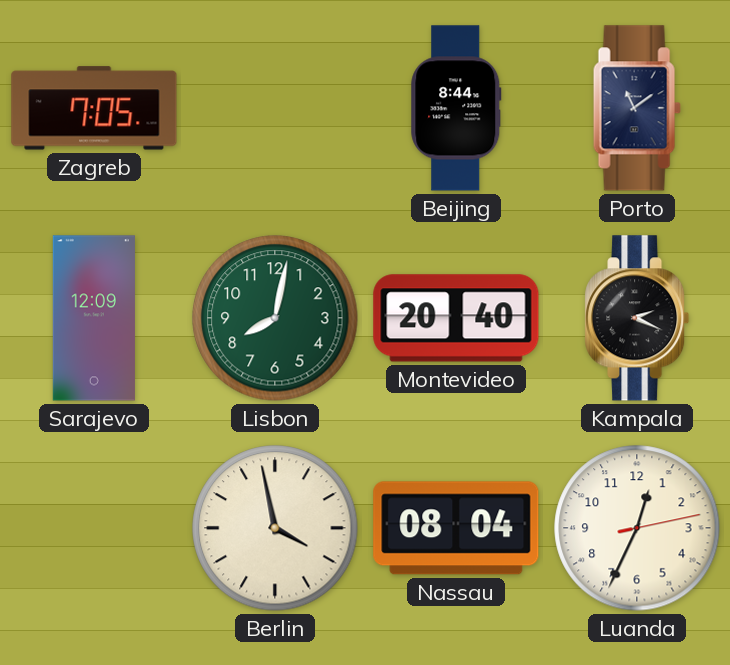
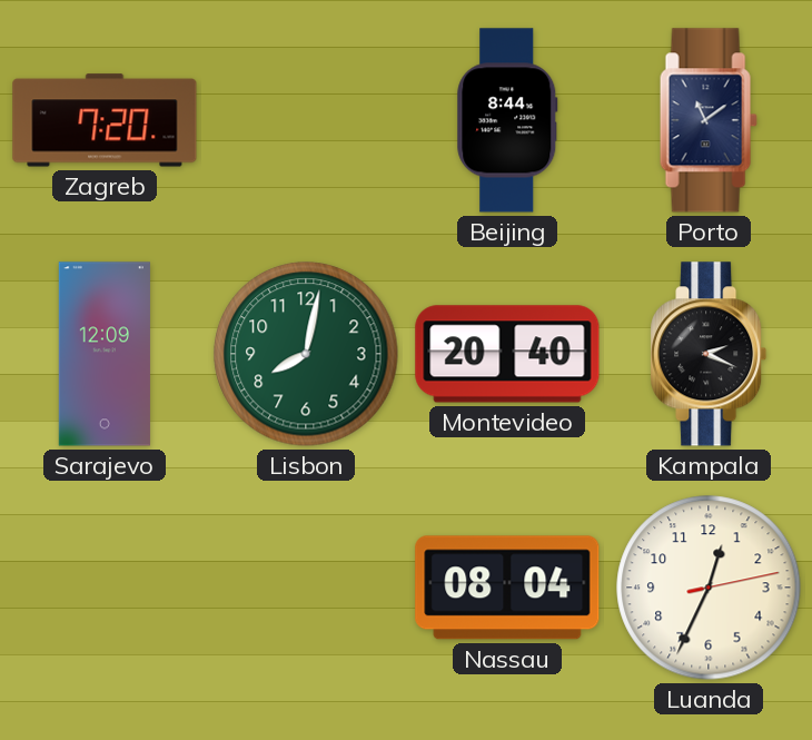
Zagreb: 7:05 -> 7:20 (105, 120)
Berlin: 3:58 -> none (275, 528)
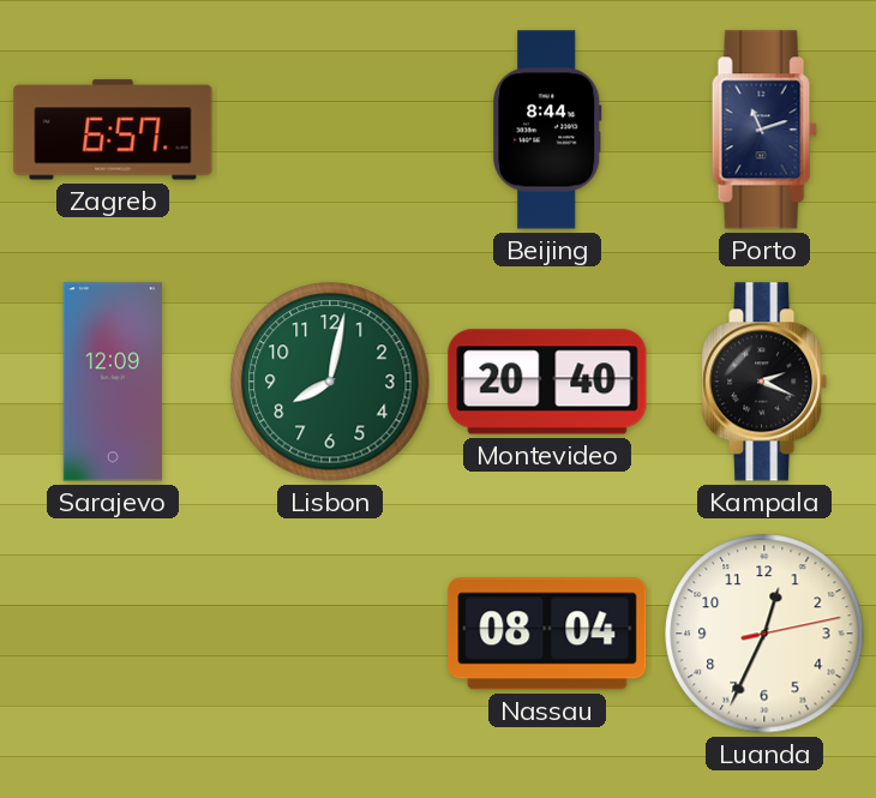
Zagreb: 7:20 -> 6:57 (113, 130)
Porto: 11:09 -> 11:12 (764, 130)
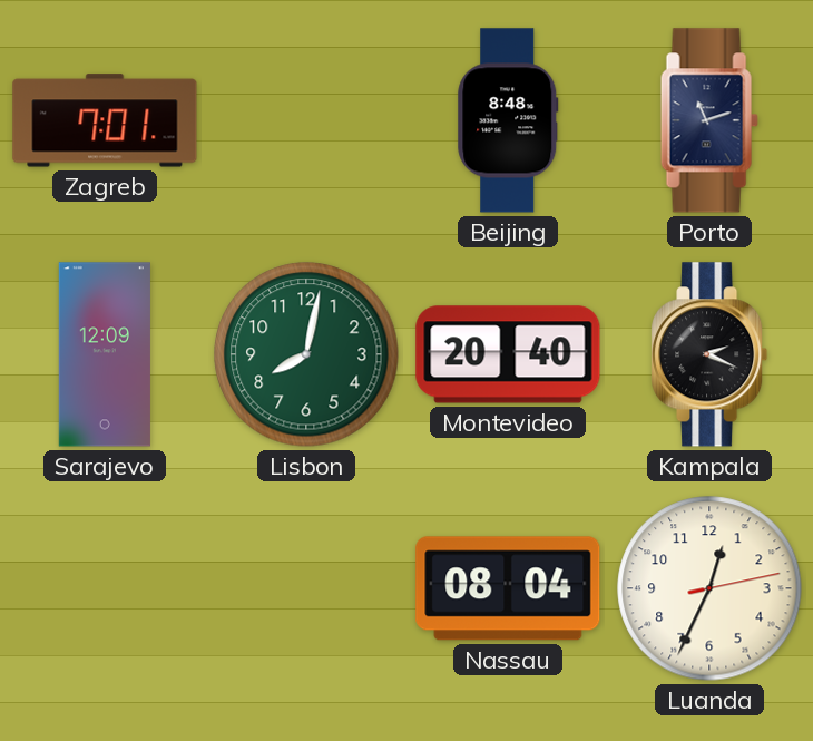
Zagreb: 6:57 -> 7:01 (105, 120)
Beijing: 8:44 -> 8:48 (508, 120)
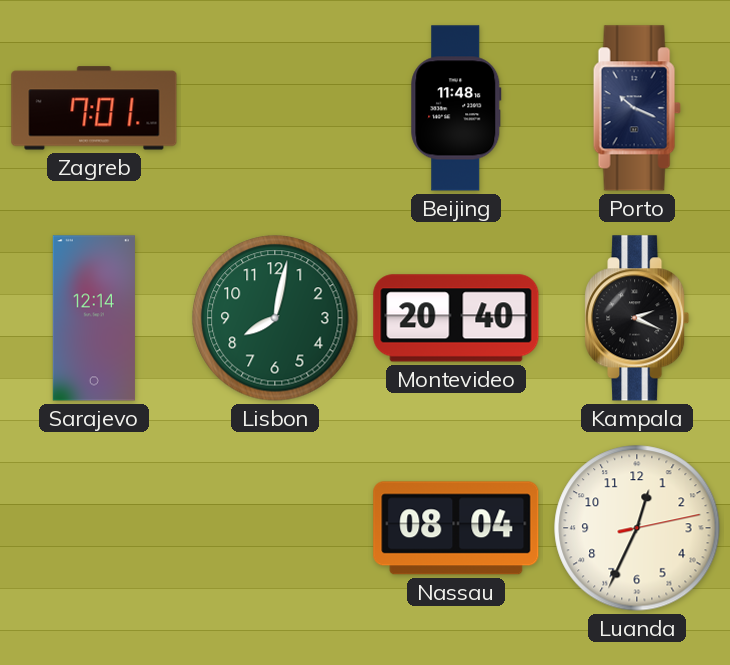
Beijing: 8:48 -> 11:48 (456, 108)
Porto: 11:12 -> 10:19 (637, 108)
Sarajevo: 12:09 -> 12:14 (94, 318)
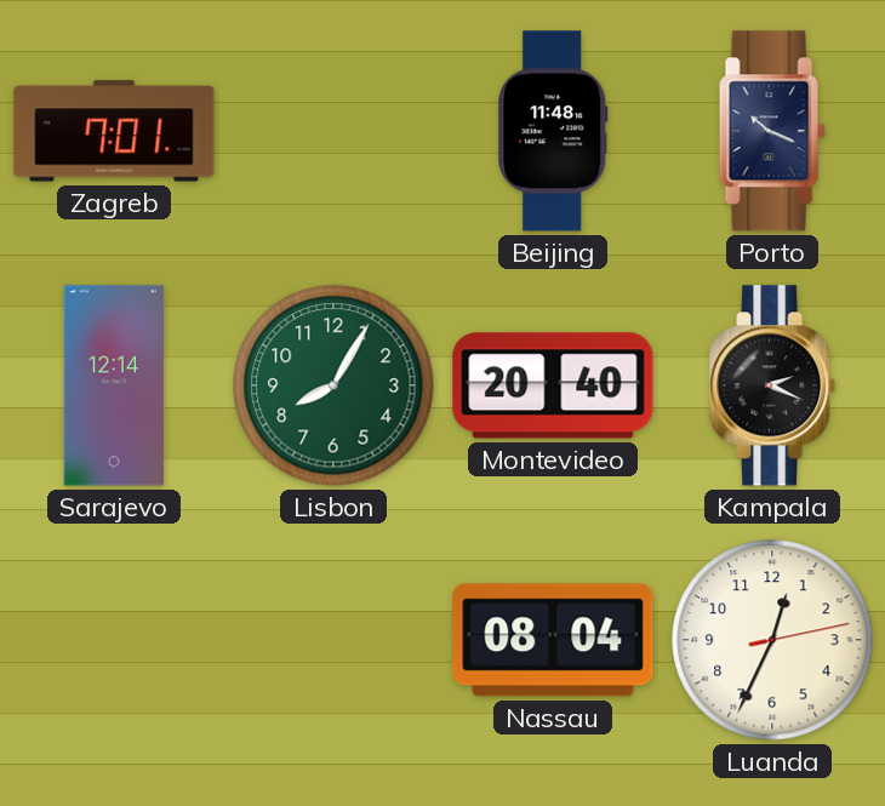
Lisbon: 8:02 -> 8:05 (333, 385)
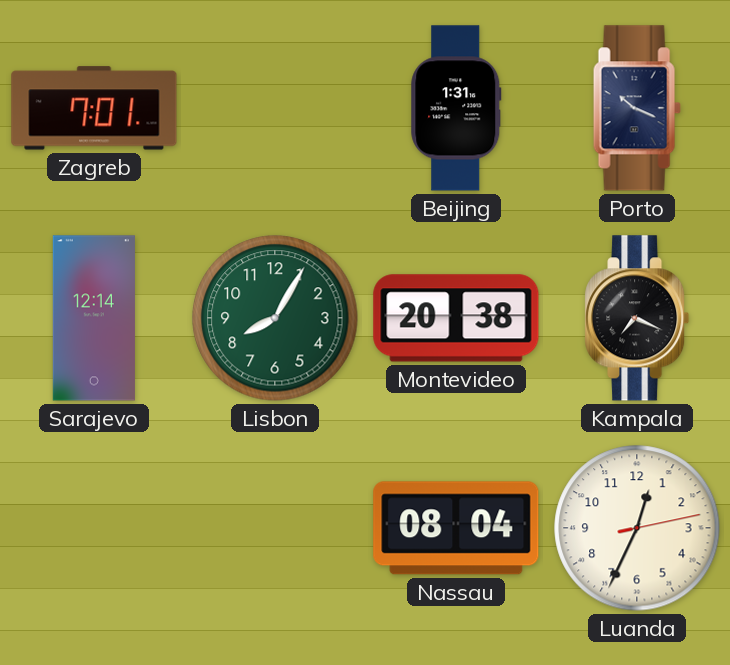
Beijing: 11:48 -> 1:31 (456, 108)
Montevideo: 20:40 -> 20:38 (456, 318)
Kampala: 2:19 -> 7:19 (637, 318)
